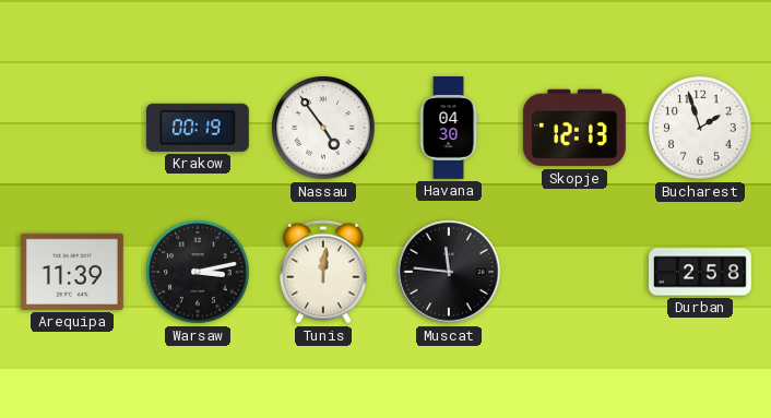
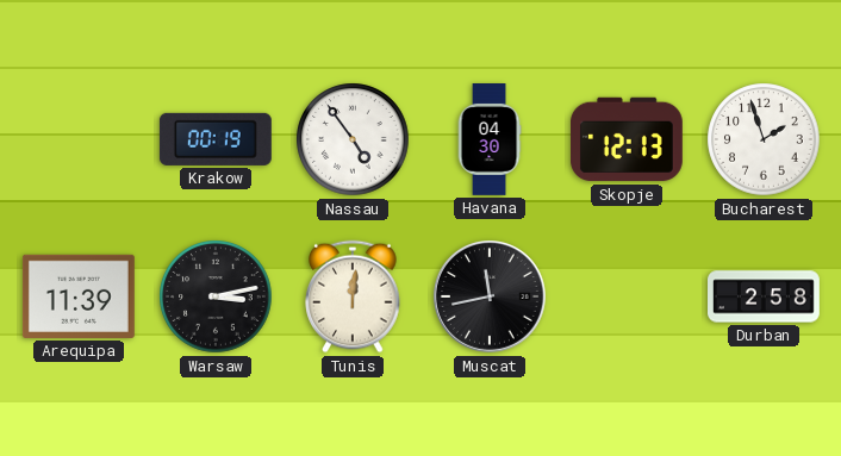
Muscat: 11:46 -> 11:43 (491, 298)
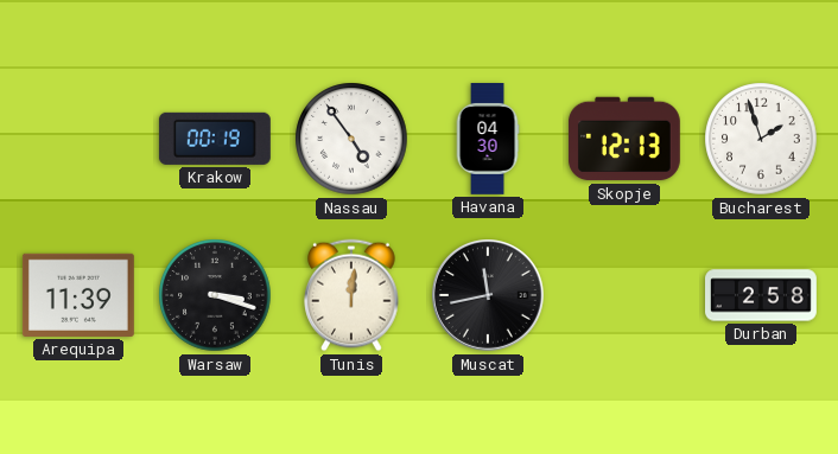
Warsaw: 3:13 -> 3:18 (215, 295)
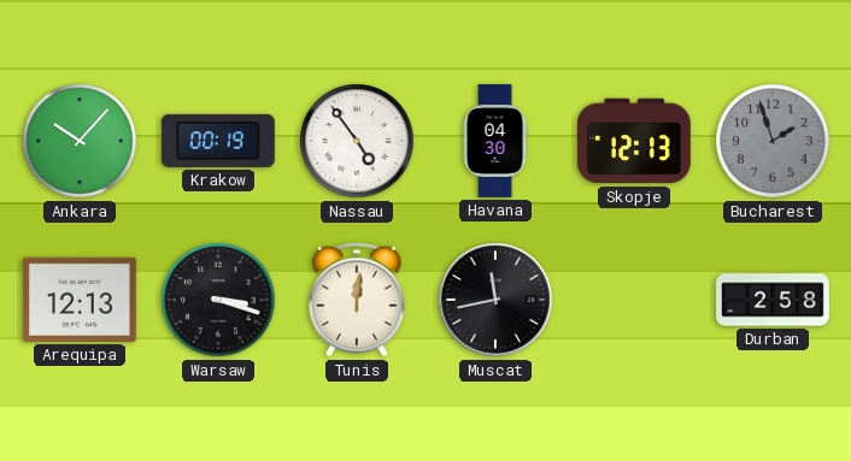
Ankara: none -> 10:07 (80, 141)
Bucharest dial: white -> grey (773, 141)
Arequipa: 11:39 -> 12:13 (80, 300)
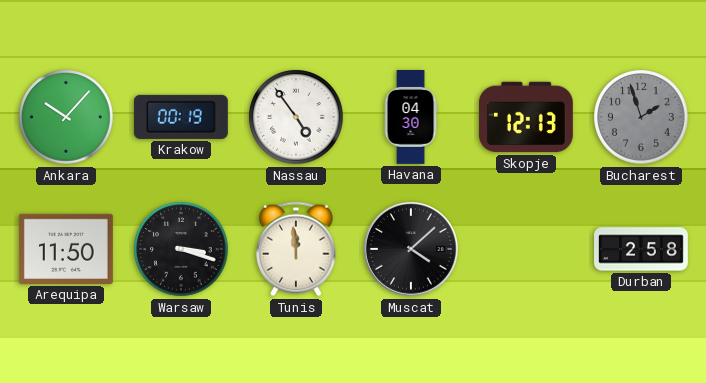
Arequipa: 12:13 -> 11:50 (66, 249)
Tunis: 12:01 -> 11:59 (296, 249)
Muscat: 11:43 -> 4:08 (412, 250)
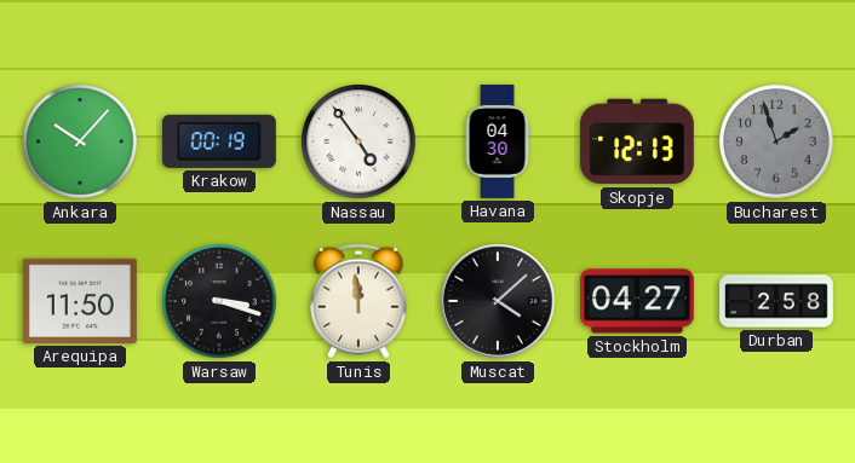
Stockholm: none -> 04:27 (637, 301)
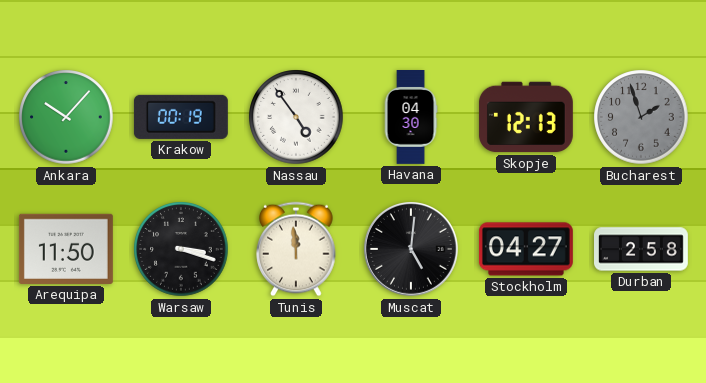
Muscat: 4:08 -> 5:01 (412, 250)
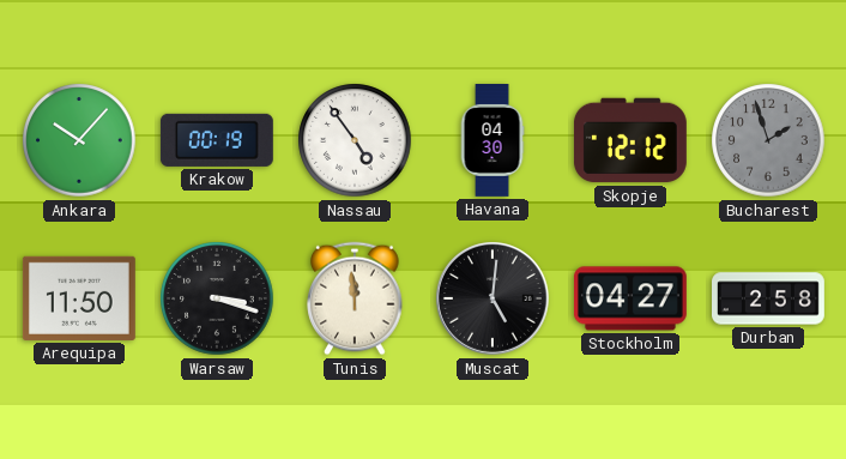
Skopje: 12:13 -> 12:12 (630, 140)
